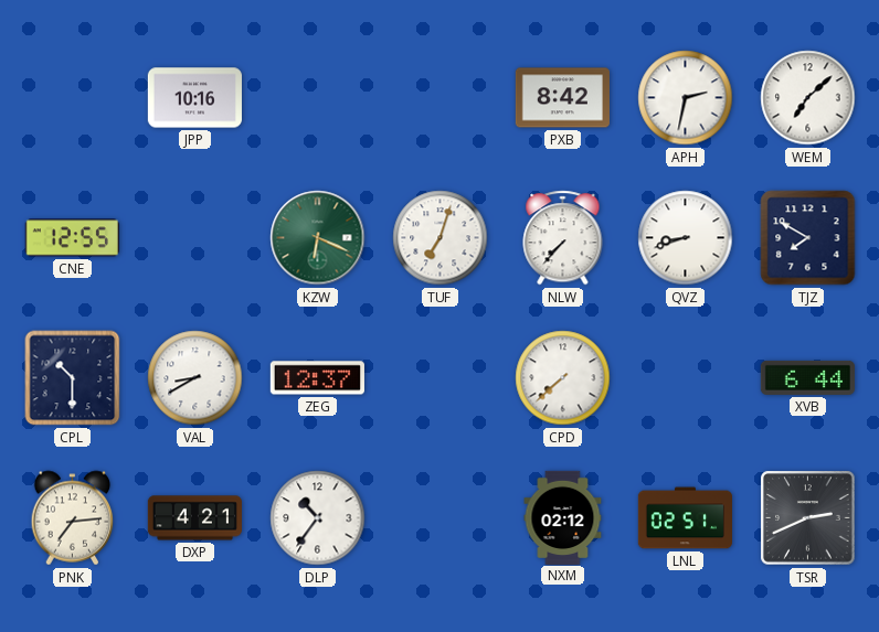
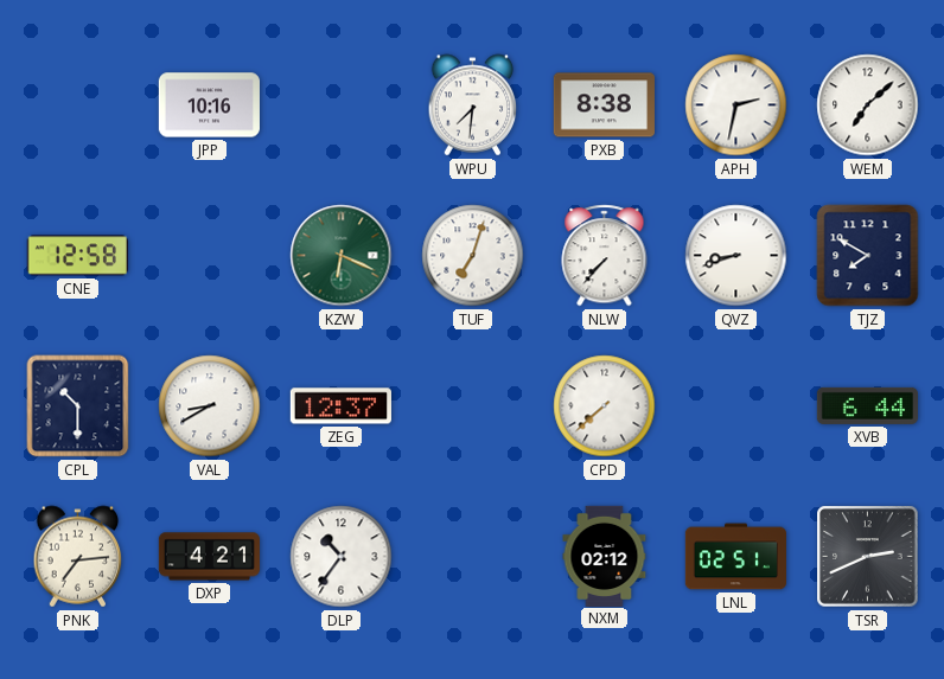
WPU: none -> 7:31 (473, 105)
PXB: 8:42 -> 8:38 (604, 105)
CNE: 12:55 -> 12:58 (77, 256)
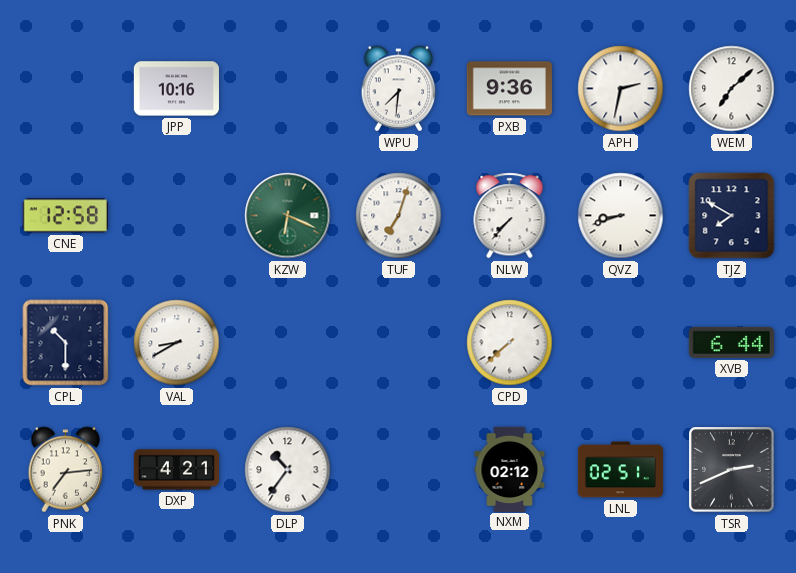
PXB: 8:38 -> 9:36 (509, 89)
ZEG: 12:37 -> none (340, 406)
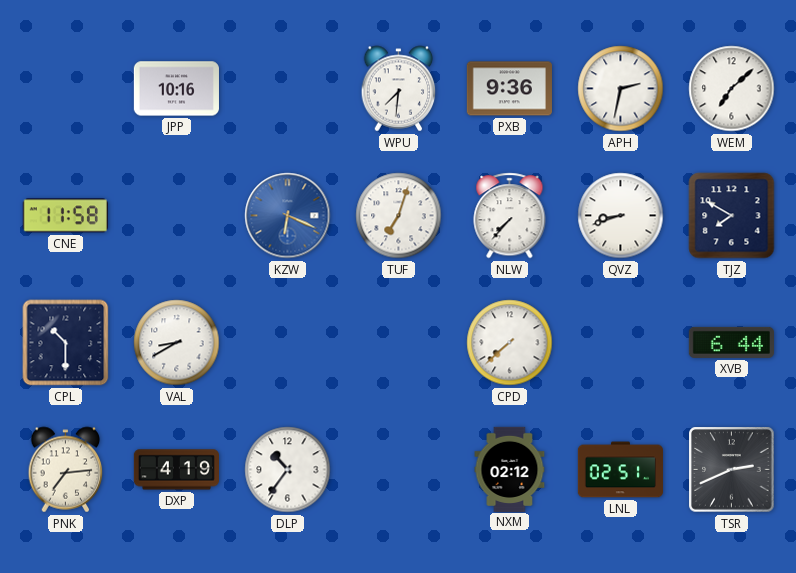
CNE: 12:58 -> 11:58 (65, 216)
KZW dial: green -> blue (288, 216)
DXP: 4:21 -> 4:19 (176, 470)
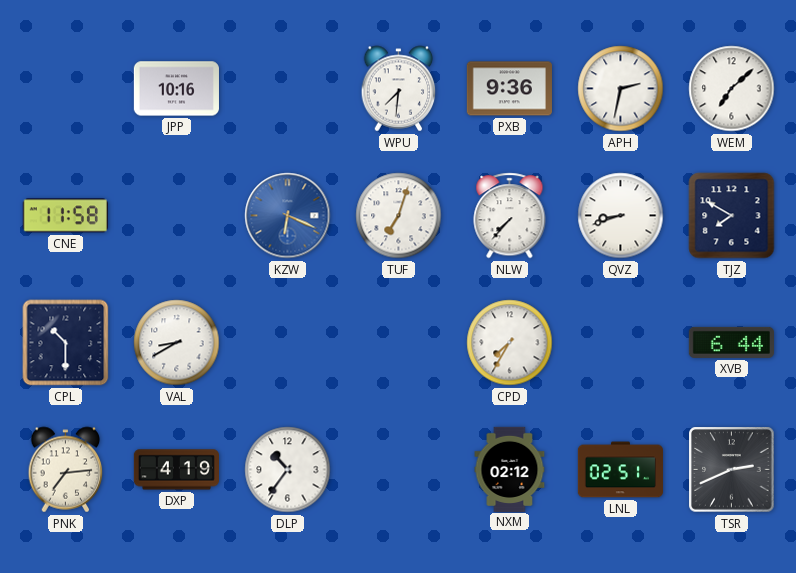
CPD: 7:38 -> 7:35 (510, 343)
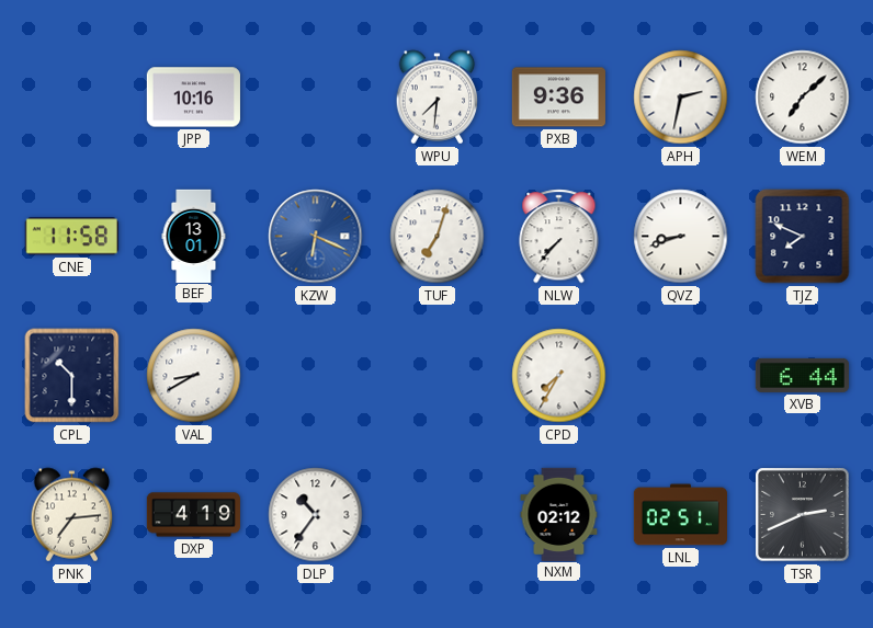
BEF: none -> 13:01 (194, 236)
TJZ: 7:50 -> 7:49 (803, 237)
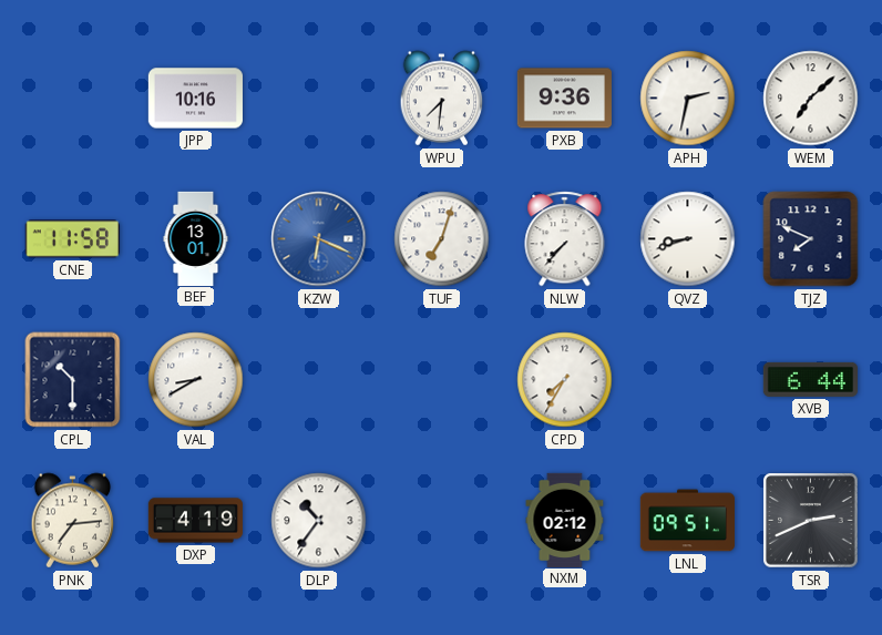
LNL: 02:51 -> 09:51 (687, 521)
